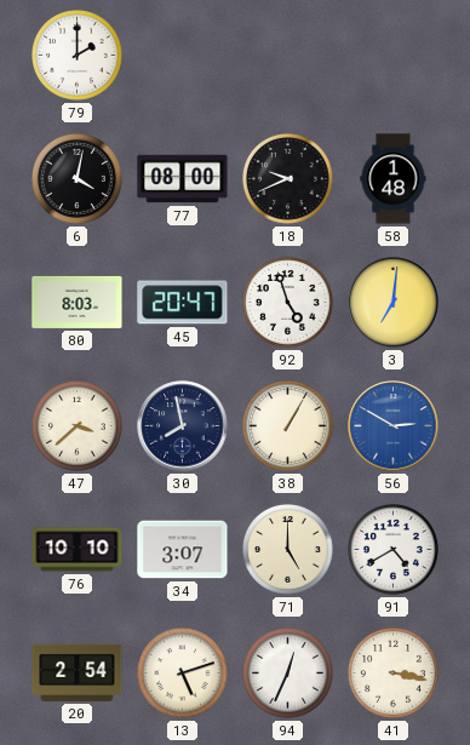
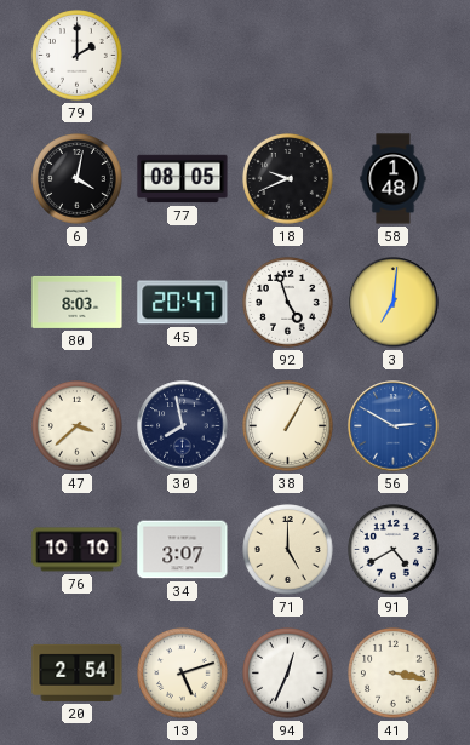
77: 08:00 -> 08:05 (183, 179)
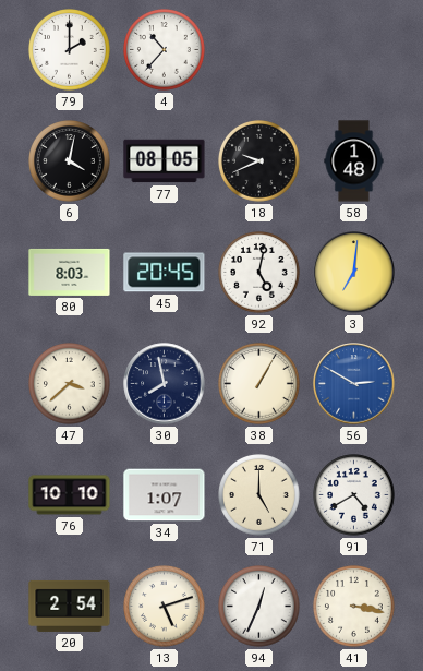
4: none -> 10:37 (165, 50)
45: 20:47 -> 20:45 (165, 273)
92: 4:57 -> 5:02 (259, 273)
34: 3:07 -> 1:07 (165, 495)
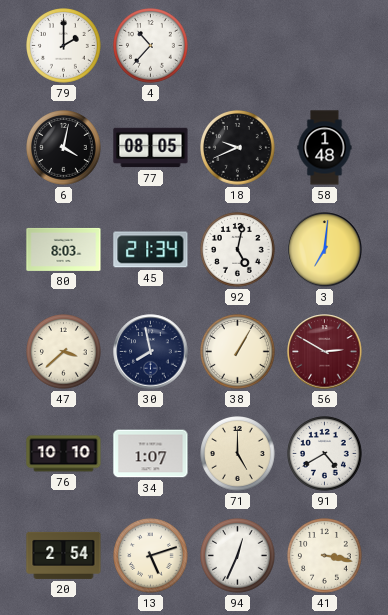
45: 20:45 -> 21:34 (151, 250)
56 dial: blue -> burgundy (325, 352)
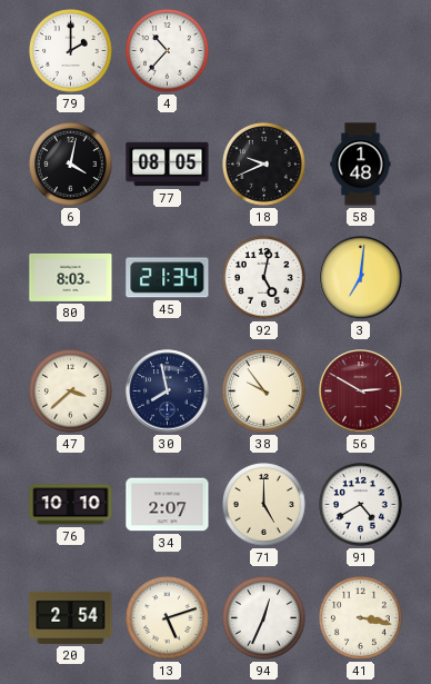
38: 1:05 -> 9:54 (264, 391)
34: 1:07 -> 2:07 (168, 505)
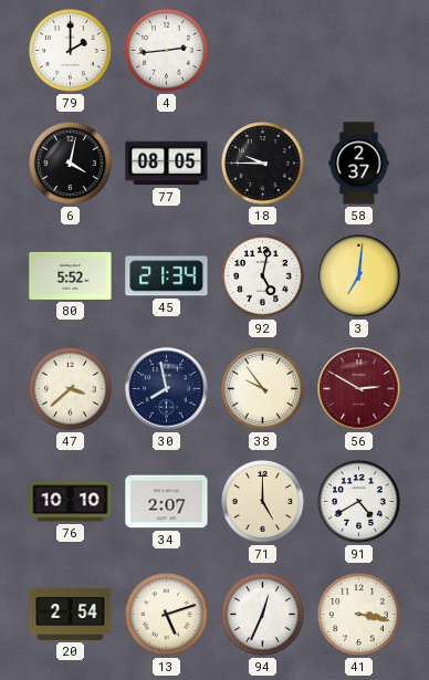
4: 10:37 -> 2:44 (167, 51)
18: 9:41 -> 9:45 (263, 164)
58: 1:48 -> 2:37 (359, 164)
80: 8:03 -> 5:52 (71, 275)
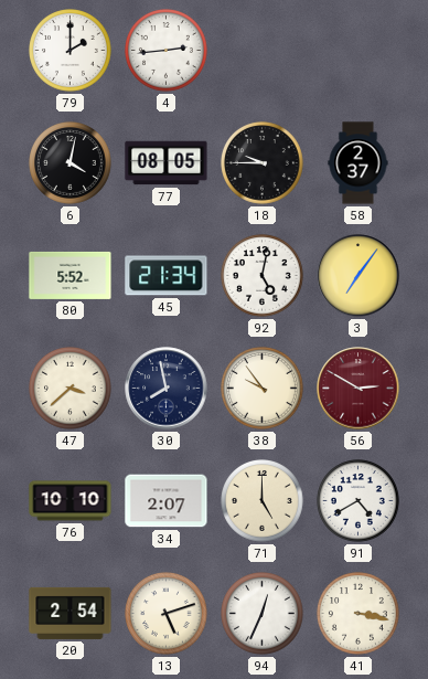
3: 7:01 -> 7:06 (359, 276)
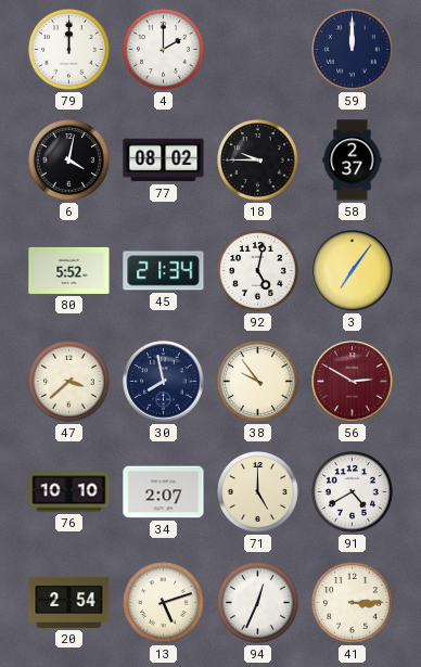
79: 2:00 -> 12:00 (69, 50)
4: 2:44 -> 2:00 (164, 50)
59: none -> 12:00 (353, 50)
77: 08:05 -> 08:02 (164, 161)
41: 3:17 -> 3:15 (353, 603)
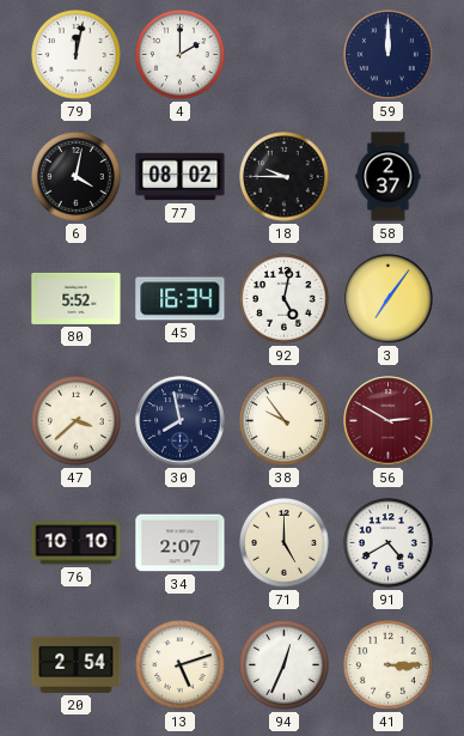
79: 12:00 -> 12:02 (77, 55)
45: 21:34 -> 16:34 (181, 299)
